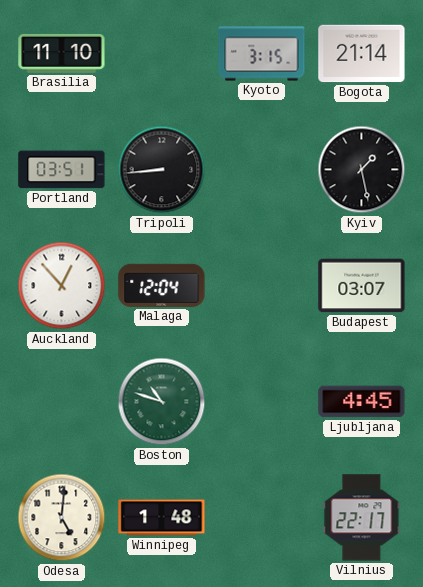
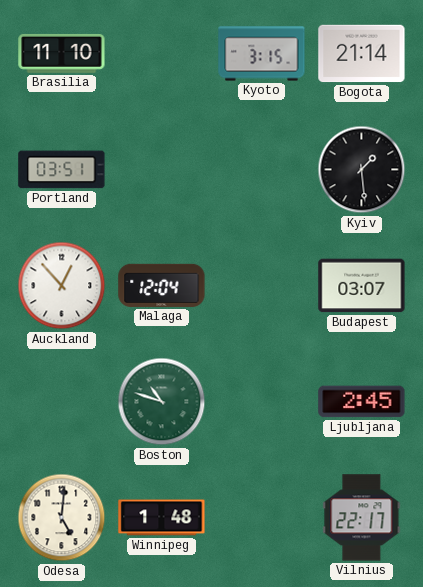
Tripoli: 8:44 -> none (162, 170)
Kyiv: 1:28 -> 1:29 (362, 170)
Ljubljana: 4:45 -> 2:45 (362, 402)
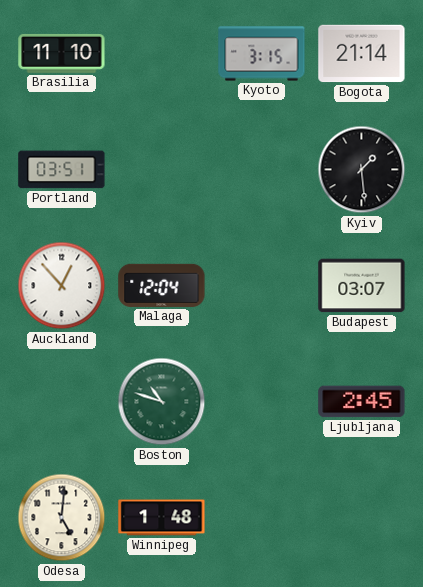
Vilnius: 22:17 -> none (362, 518)
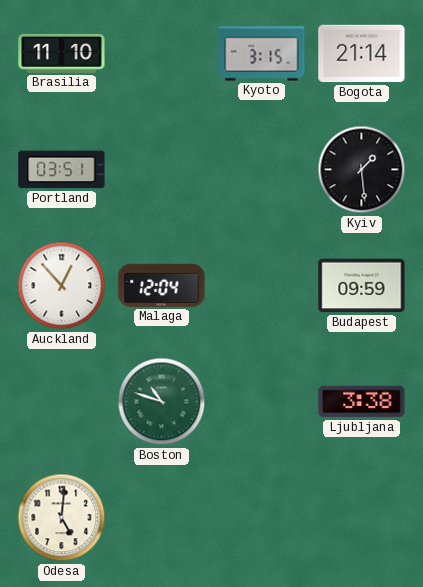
Budapest: 03:07 -> 09:59 (362, 286)
Ljubljana: 2:45 -> 3:38 (362, 402)
Winnipeg: 1:48 -> none (162, 518)
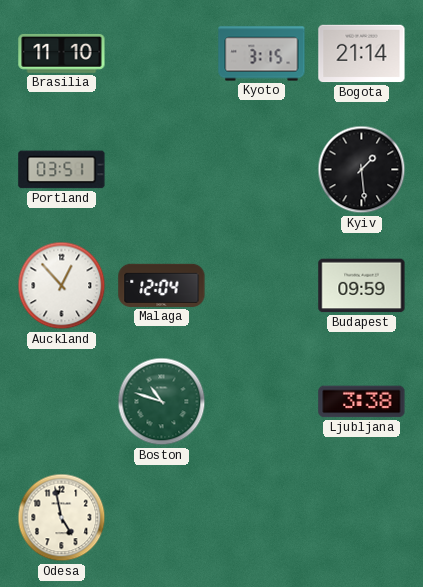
Odesa: 5:01 -> 4:58 (62, 518)
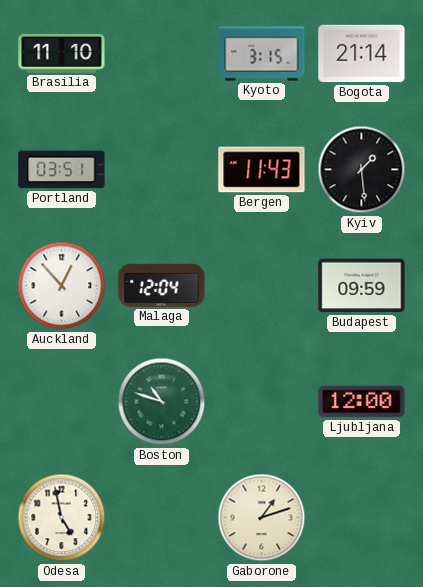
Bergen: none -> 11:43 (262, 170)
Ljubljana: 3:38 -> 12:00 (362, 402)
Gaborone: none -> 1:12 (262, 518)
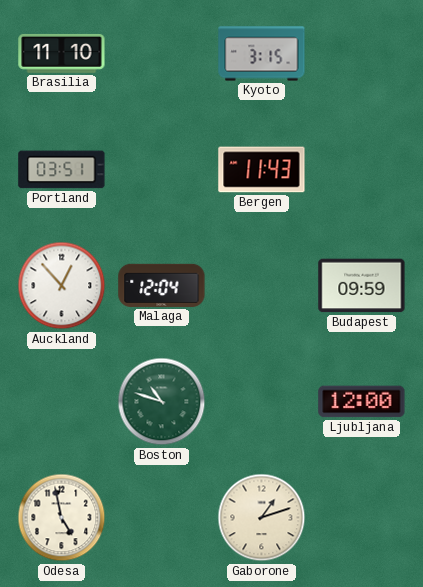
Bogota: 21:14 -> none (362, 54)
Kyiv: 1:29 -> none (362, 170)
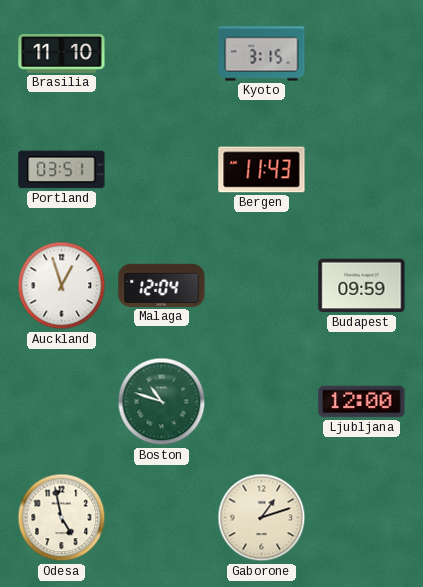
Auckland: 12:53 -> 12:57 (62, 286)
